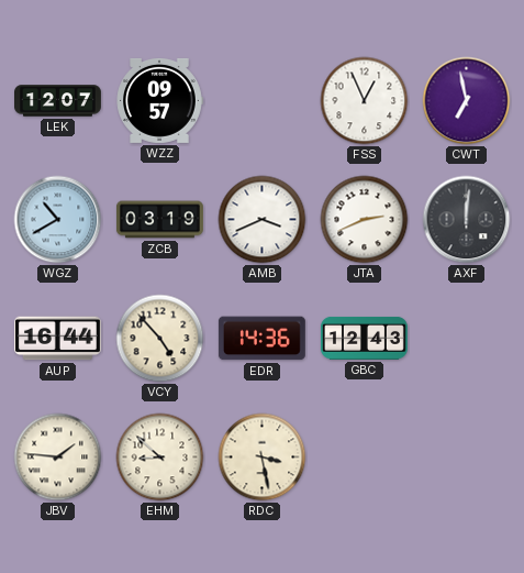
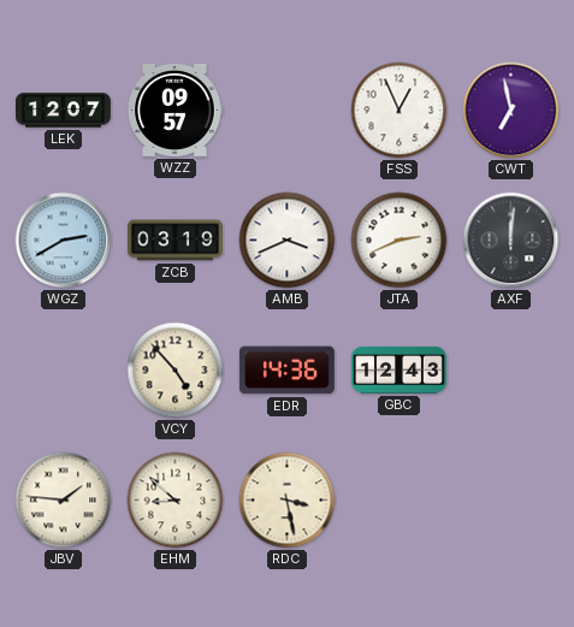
WGZ: 10:40 -> 2:40 (64, 241)
AUP: 16:44 -> none (57, 339)
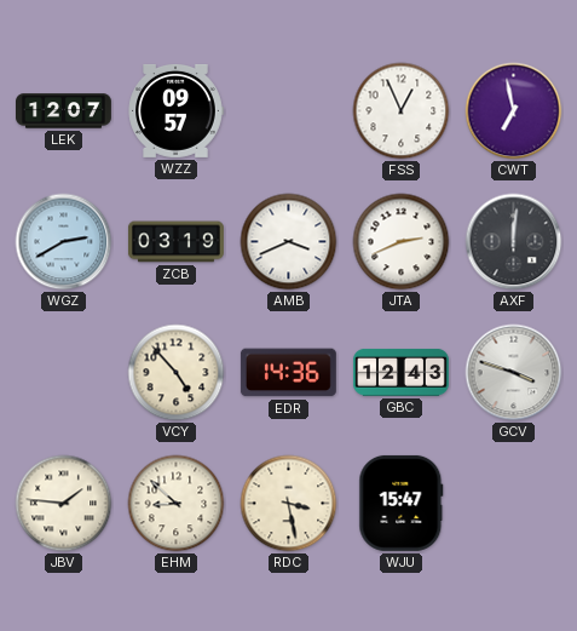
GCV: none -> 3:48 (514, 373)
WJU: none -> 15:47 (402, 503)
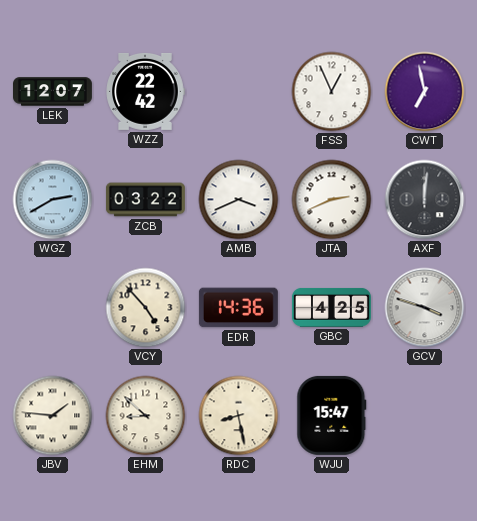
WZZ: 09:57 -> 22:42 (145, 91)
ZCB: 03:19 -> 03:22 (145, 200)
GBC: 12:43 -> 4:25 (331, 307)
RDC: 3:28 -> 8:28 (239, 416)
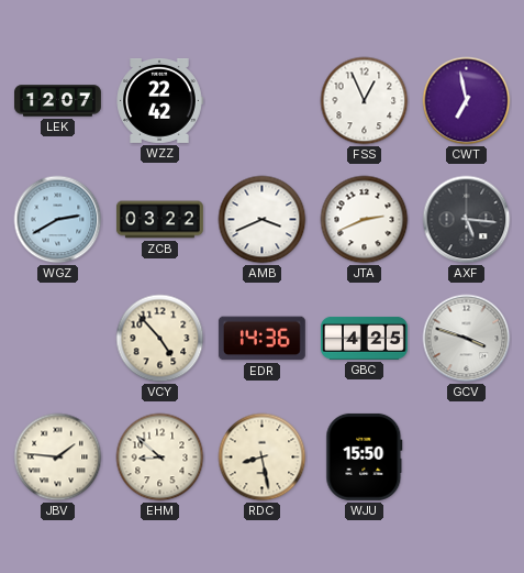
AXF: 12:01 -> 5:16 (467, 220)
WJU: 15:47 -> 15:50 (365, 456)
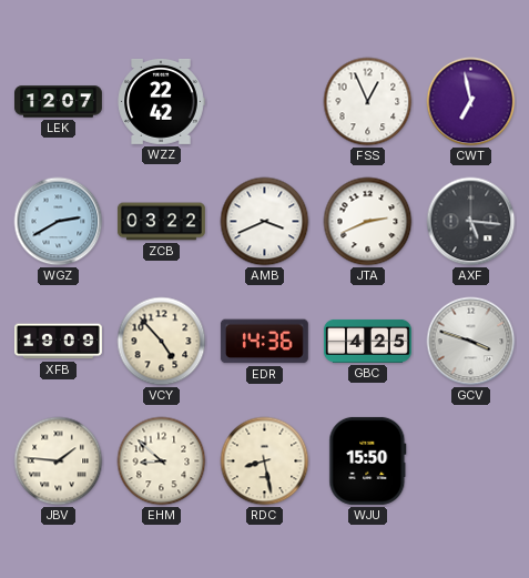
XFB: none -> 19:09 (58, 342)
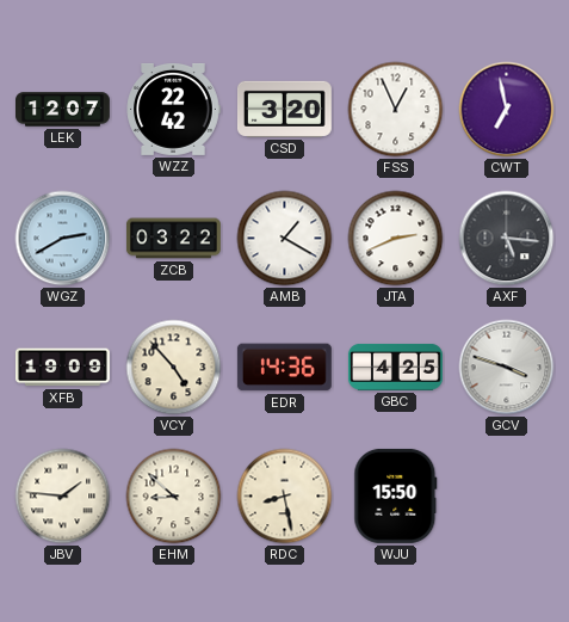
CSD: none -> 3:20 (284, 109)
AMB: 3:41 -> 1:20 (285, 239)
